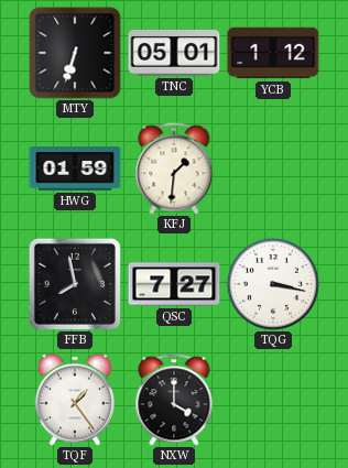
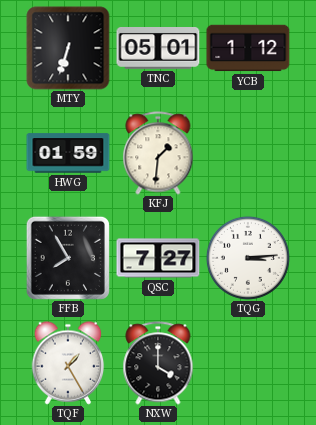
FFB: 7:58 -> 7:55 (68, 258)
TQG: 3:17 -> 3:14 (248, 258)
TQF: 1:24 -> 1:25 (68, 363)
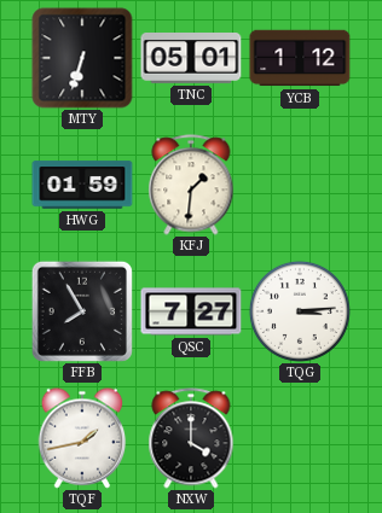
TQF: 1:25 -> 1:43 (82, 438)
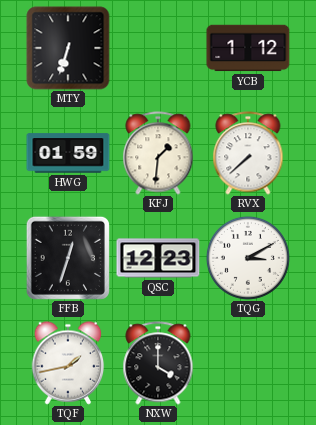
TNC: 05:01 -> none (191, 59)
RVX: none -> 7:38 (248, 153)
FFB: 7:55 -> 12:33 (68, 258)
QSC: 7:27 -> 12:23 (158, 258)
TQG: 3:14 -> 3:10 (248, 258)
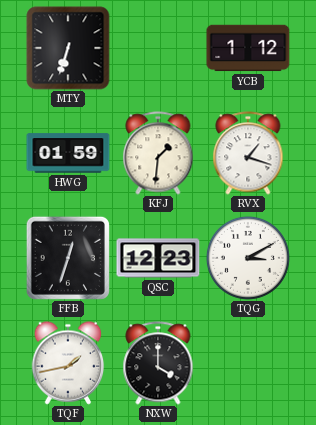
RVX: 7:38 -> 1:18 (248, 153)
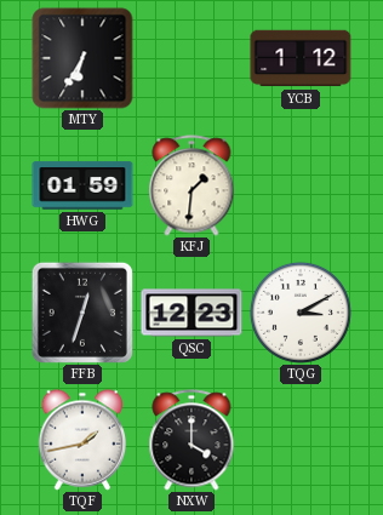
MTY: 6:33 -> 6:35 (82, 58)
RVX: 1:18 -> none (248, 153)
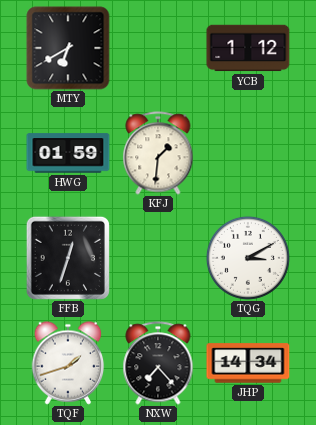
MTY: 6:35 -> 6:40 (68, 48)
QSC: 12:23 -> none (191, 313)
TQF: 1:43 -> 1:42 (68, 363)
NXW: 4:00 -> 7:23 (158, 363)
JHP: none -> 14:34 (248, 363)
